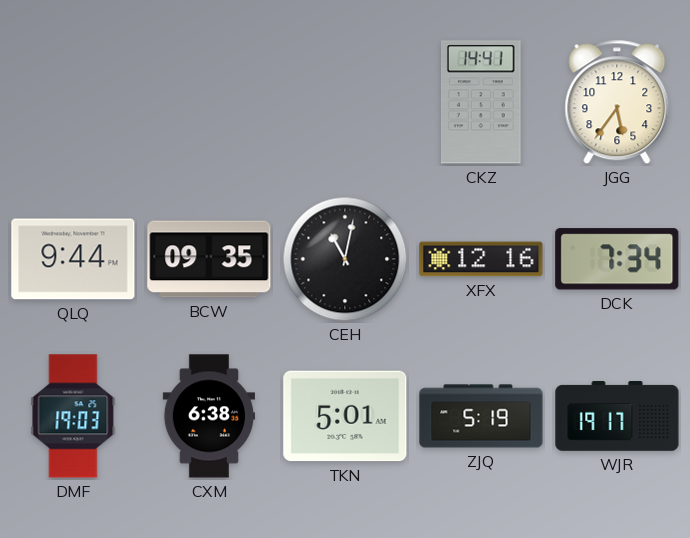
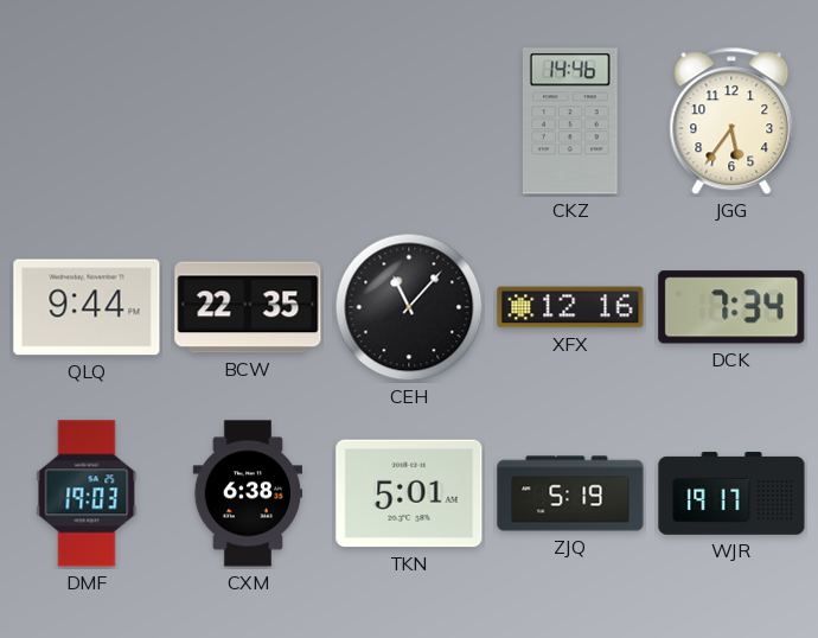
CKZ: 14:41 -> 14:46 (570, 121)
BCW: 09:35 -> 22:35 (248, 307)
CEH: 11:02 -> 11:07 (409, 307)
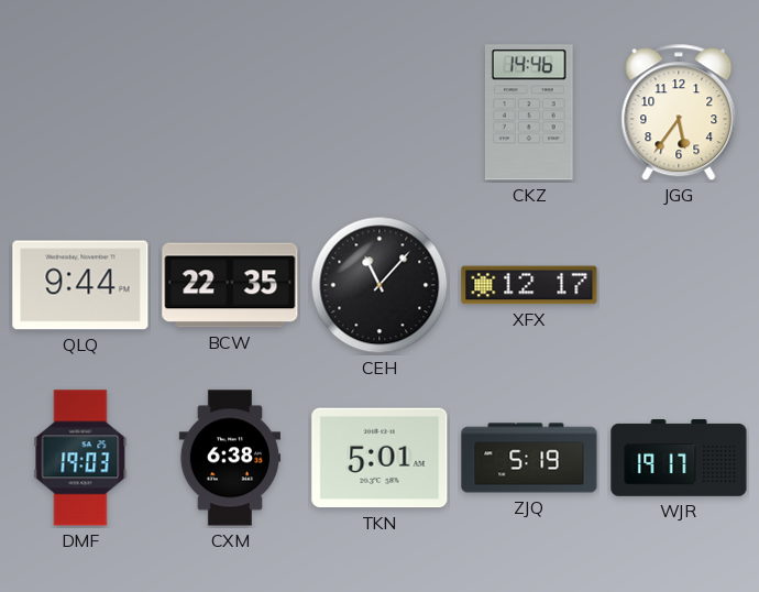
XFX: 12:16 -> 12:17 (529, 285)
DCK: 7:34 -> none (731, 307)
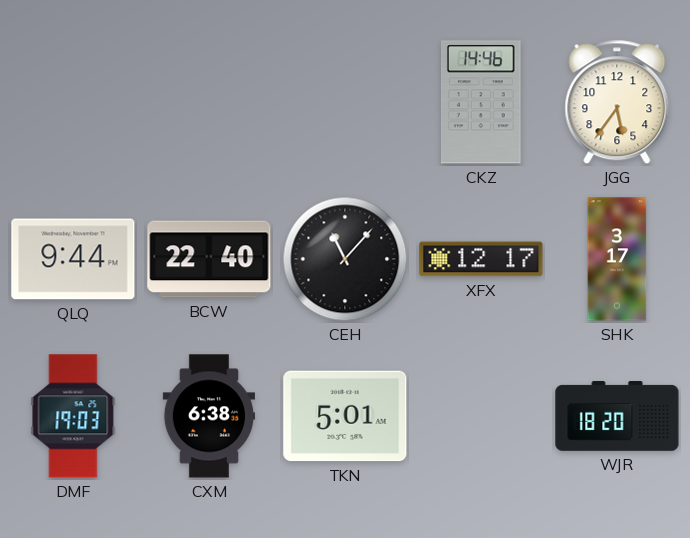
BCW: 22:35 -> 22:40 (209, 259)
SHK: none -> 3:17 (617, 259)
ZJQ: 5:19 -> none (529, 458)
WJR: 19:17 -> 18:20 (617, 417)
